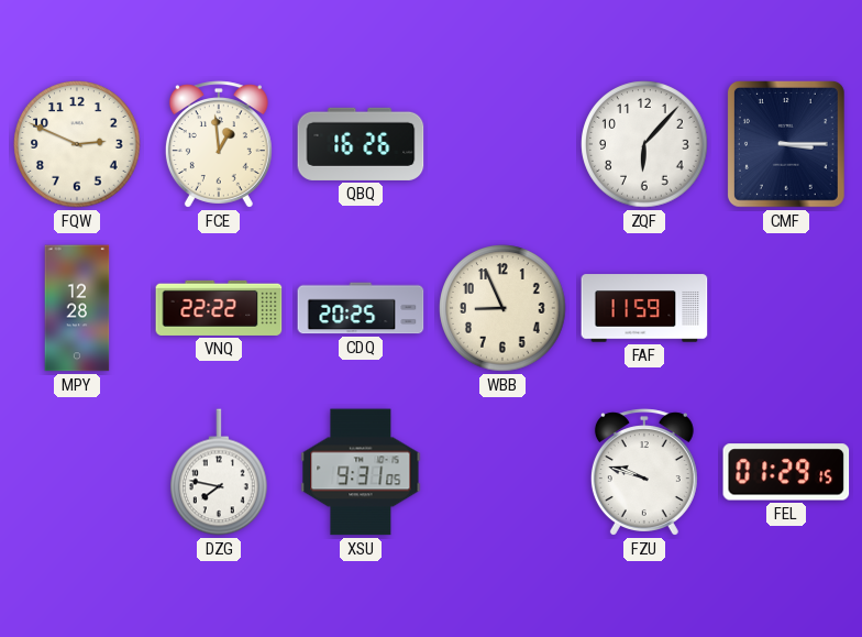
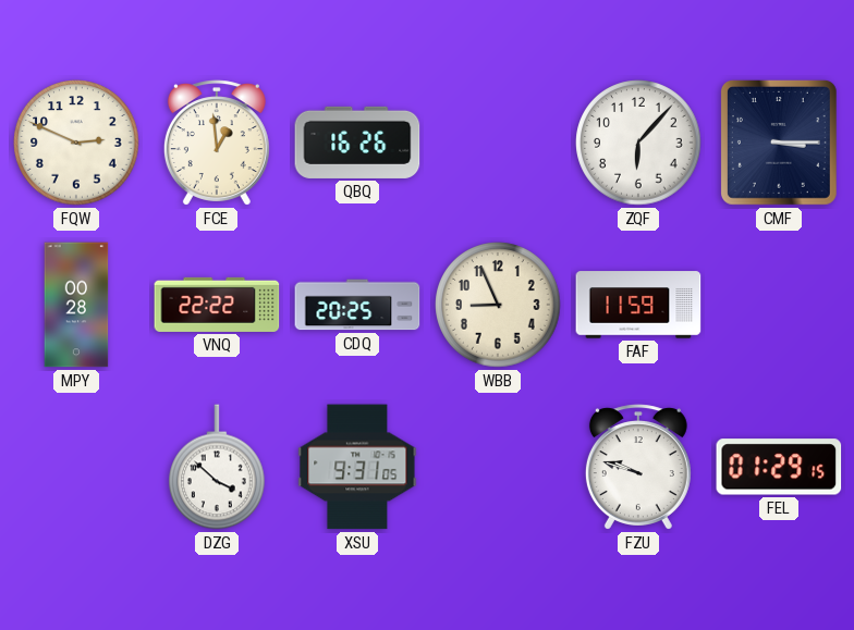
MPY: 12:28 -> 00:28 (76, 305)
DZG: 7:47 -> 3:52 (218, 467)
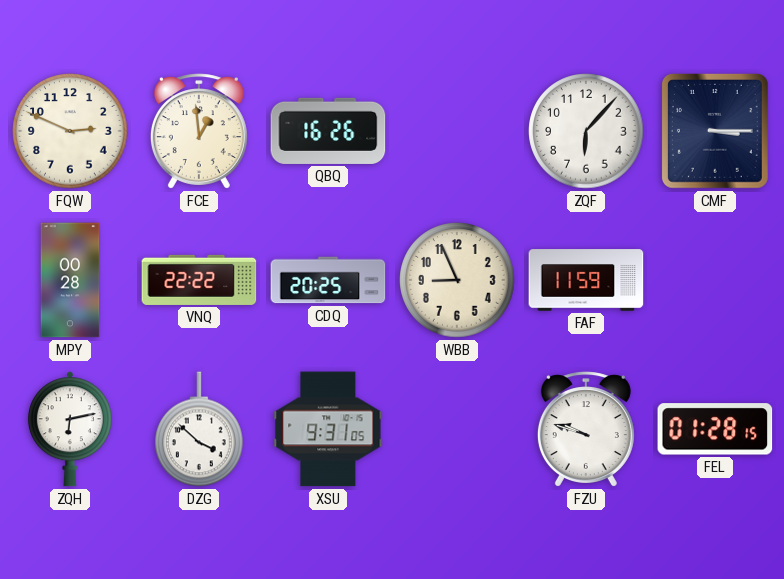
ZQH: none -> 6:13 (70, 429)
FEL: 01:29 -> 01:28 (715, 429)
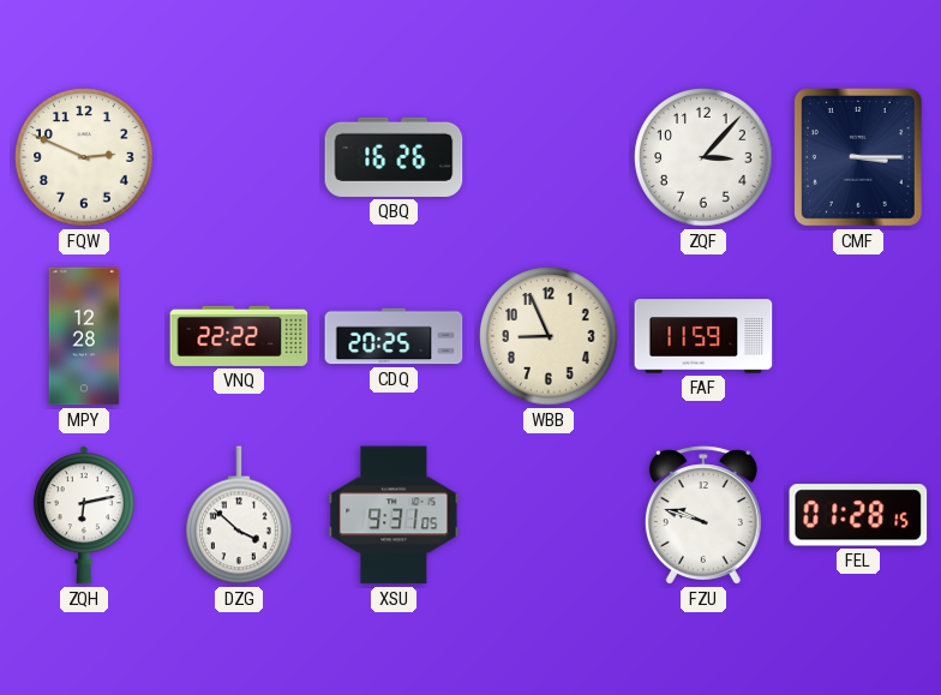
FCE: 12:59 -> none (199, 131)
ZQF: 6:07 -> 3:07 (703, 157)
MPY: 00:28 -> 12:28 (84, 336)
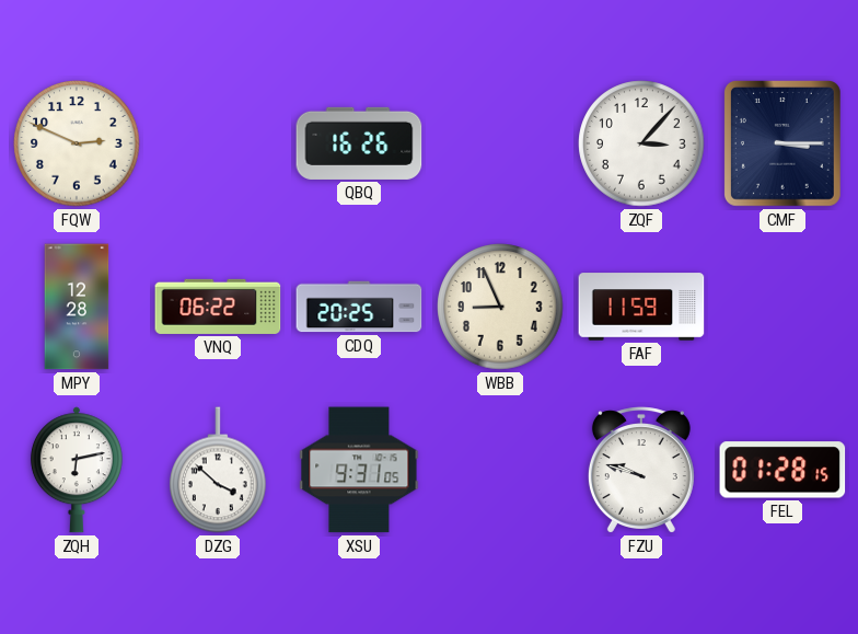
VNQ: 22:22 -> 06:22 (218, 307)
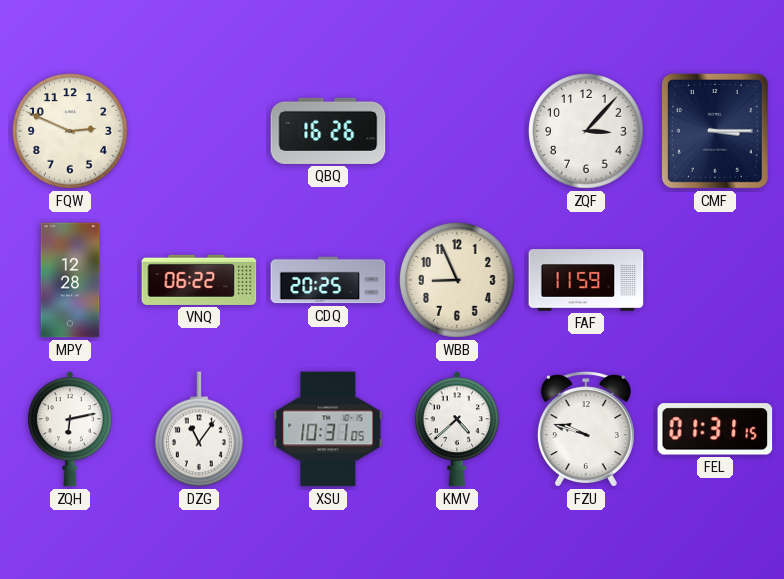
DZG: 3:52 -> 11:06 (200, 429)
XSU: 9:31 -> 10:31 (328, 429)
KMV: none -> 4:38 (457, 429)
FEL: 01:28 -> 01:31 (715, 429)
